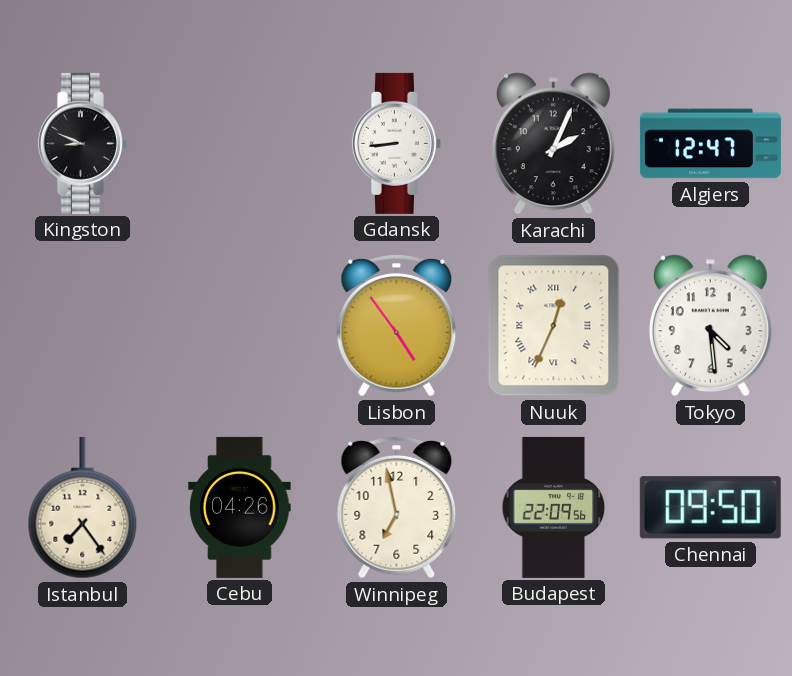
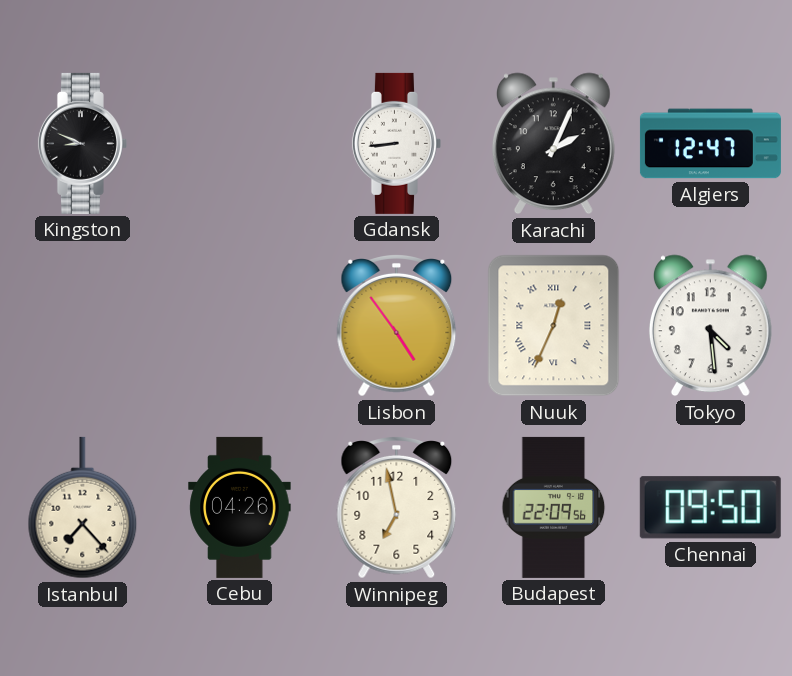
Istanbul: 7:24 -> 7:23 (83, 508)
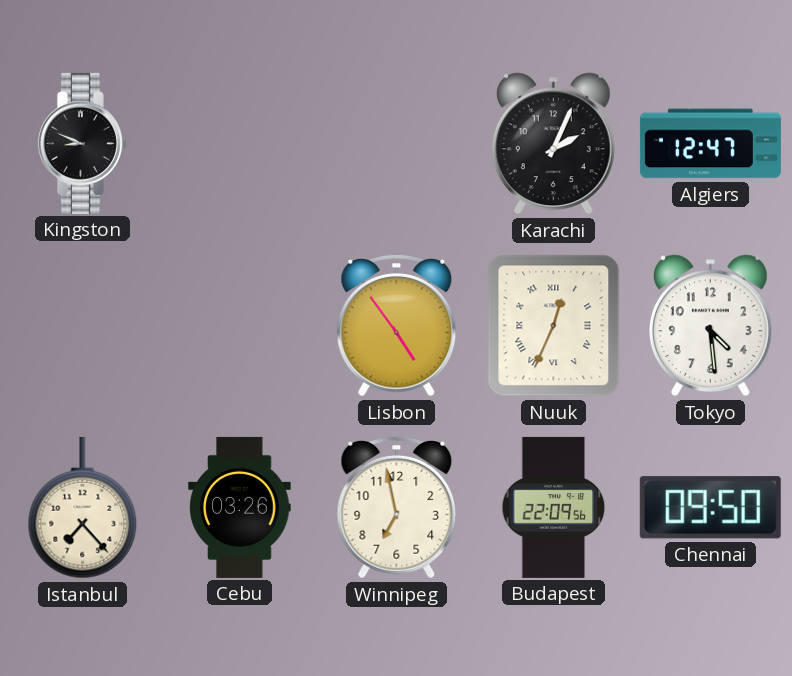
Gdansk: 8:44 -> none (396, 143)
Cebu: 04:26 -> 03:26 (240, 507)
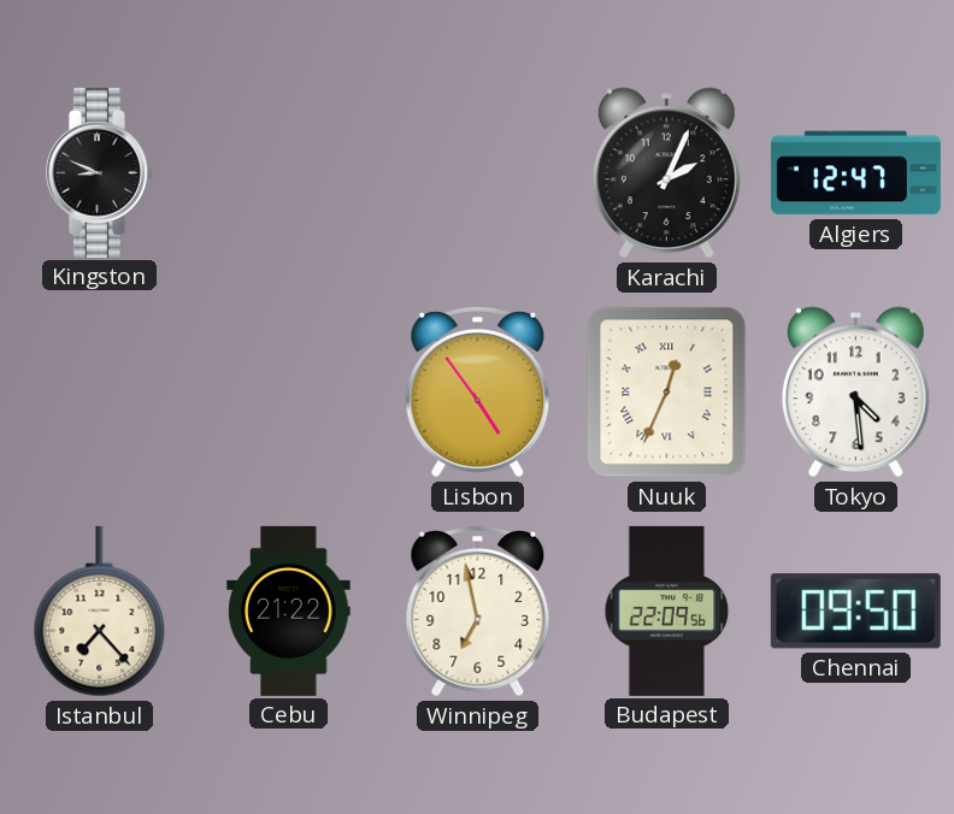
Cebu: 03:26 -> 21:22 (289, 610)
